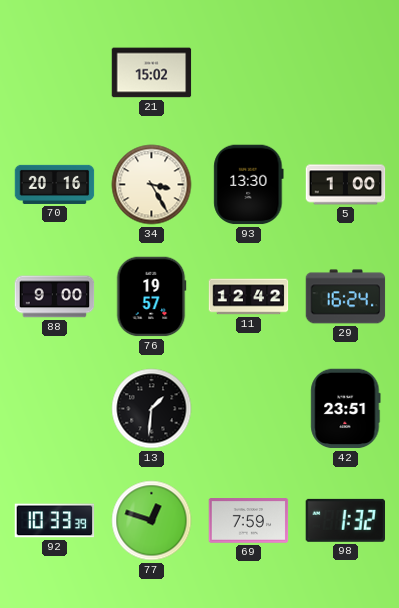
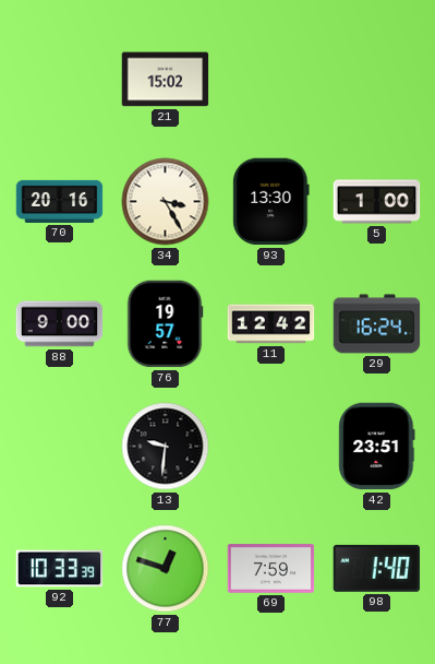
13: 1:31 -> 9:31 (166, 447)
98: 1:32 -> 1:40 (376, 568)
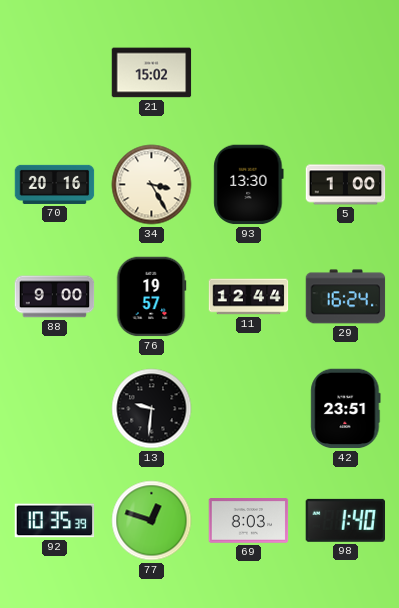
11: 12:42 -> 12:44 (249, 297)
92: 10:33 -> 10:35 (55, 521)
69: 7:59 -> 8:03 (249, 521)
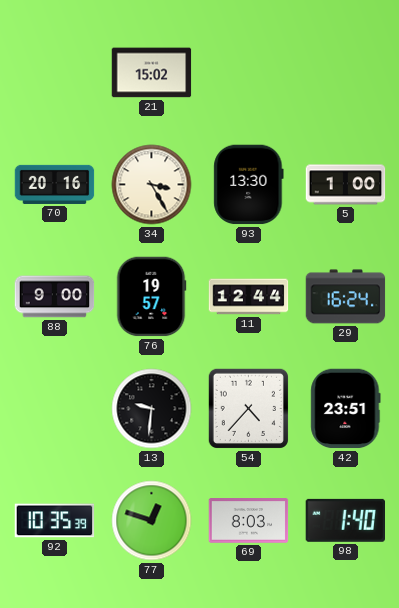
54: none -> 4:37 (248, 408)
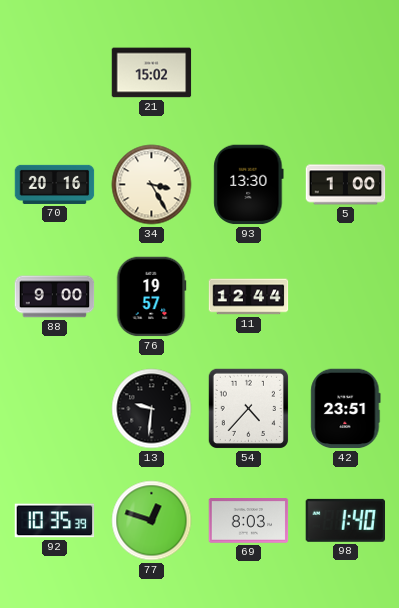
29: 16:24 -> none (346, 297)
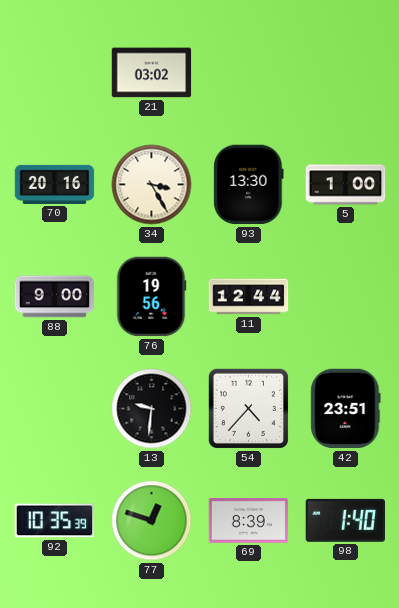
21: 15:02 -> 03:02 (152, 73)
76: 19:57 -> 19:56 (151, 297)
69: 8:03 -> 8:39 (249, 521)
